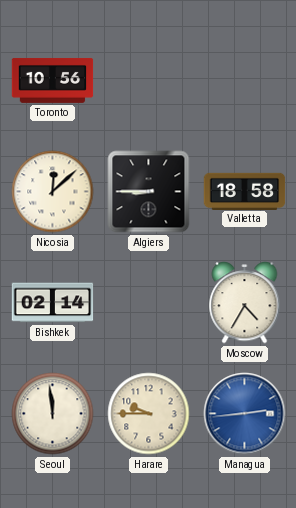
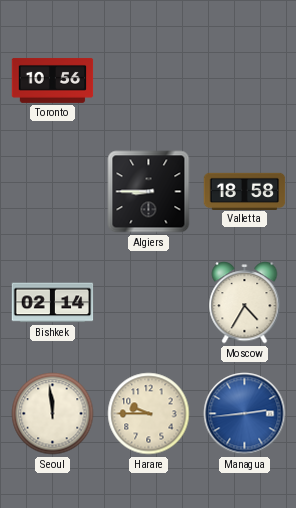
Nicosia: 12:08 -> none (53, 192)
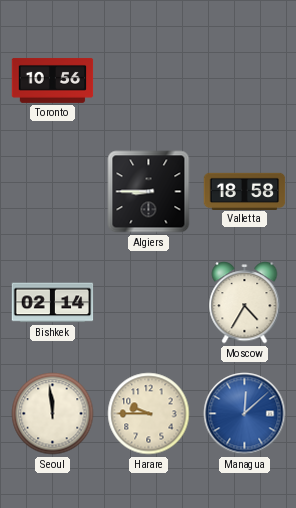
Managua: 2:44 -> 12:08 (245, 414)
